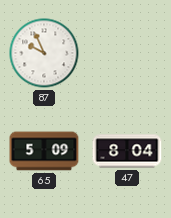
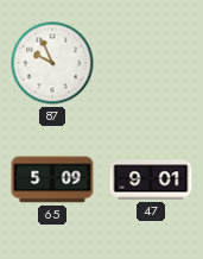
47: 8:04 -> 9:01 (151, 179)
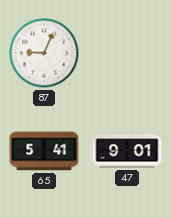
87: 9:56 -> 9:04 (44, 53)
65: 5:09 -> 5:41 (44, 151)
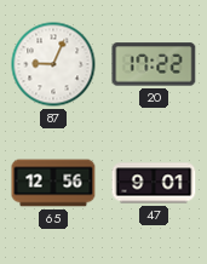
20: none -> 17:22 (154, 64)
65: 5:41 -> 12:56 (53, 183)
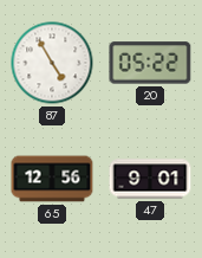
87: 9:04 -> 4:55 (52, 63)
20: 17:22 -> 05:22 (150, 63)
